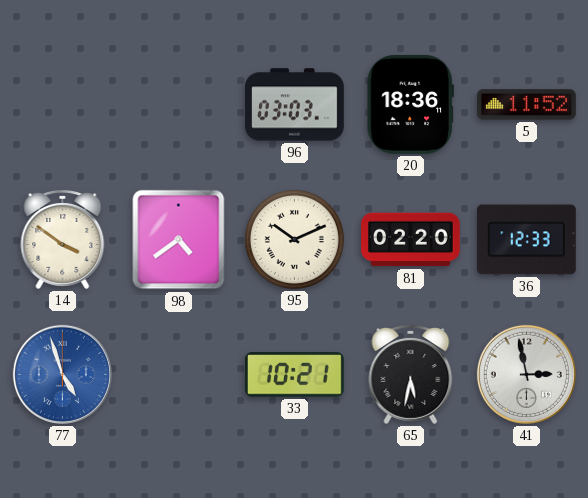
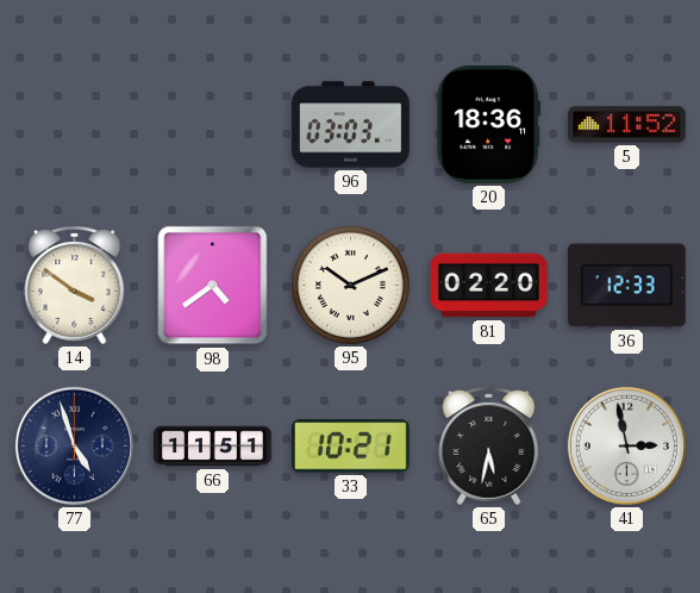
77 dial: blue -> navy (74, 445)
66: none -> 11:51 (213, 447)
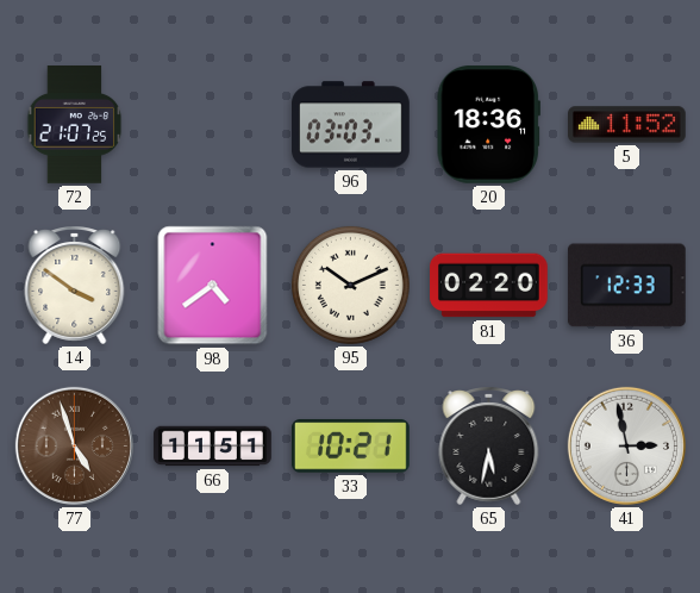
72: none -> 21:07 (75, 125)
77 dial: navy -> brown (74, 445)
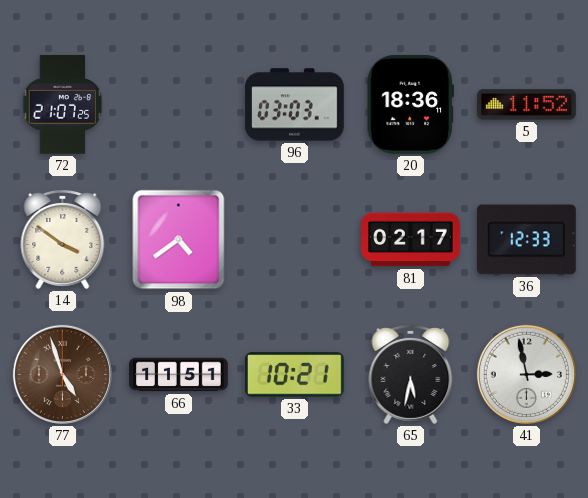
95: 10:11 -> none (350, 285)
81: 02:20 -> 02:17 (411, 240)
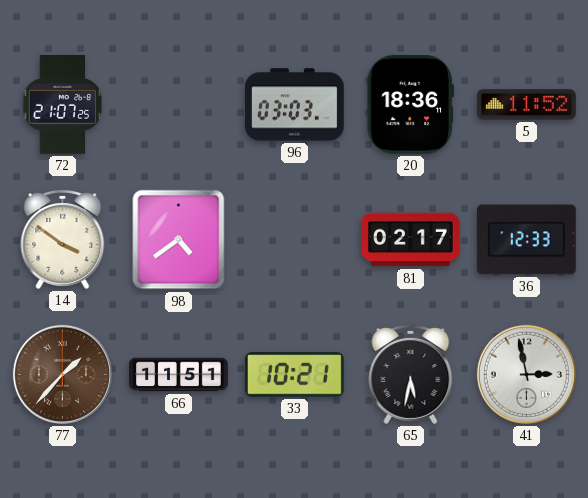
77: 4:57 -> 1:37 (62, 374)
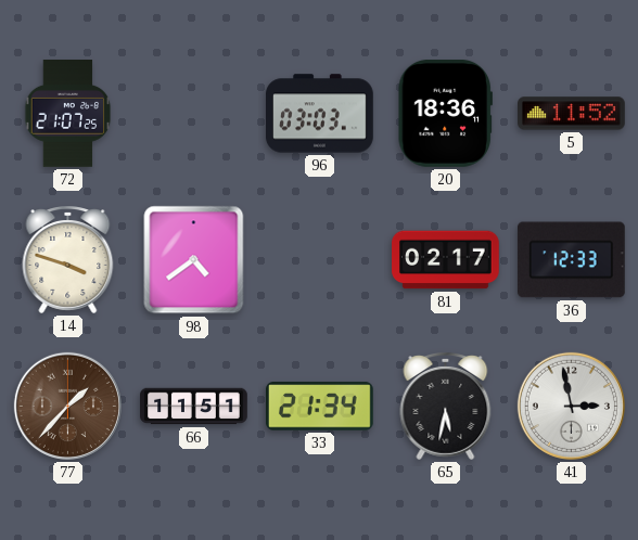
14: 3:51 -> 3:48 (68, 260)
33: 10:21 -> 21:34 (320, 407)
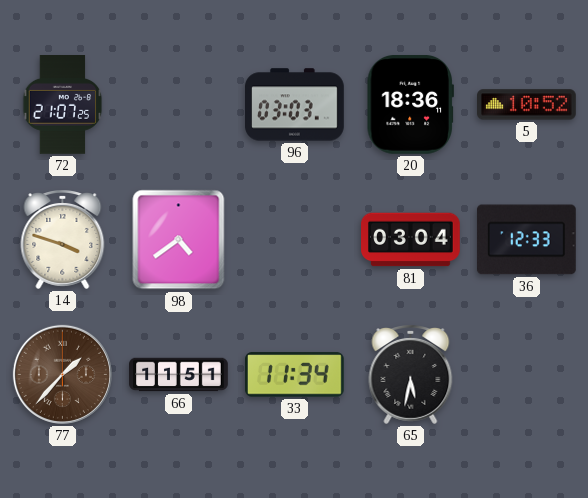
5: 11:52 -> 10:52 (527, 105)
81: 02:17 -> 03:04 (411, 240)
33: 21:34 -> 11:34 (295, 375)
41: 2:58 -> none (571, 406)
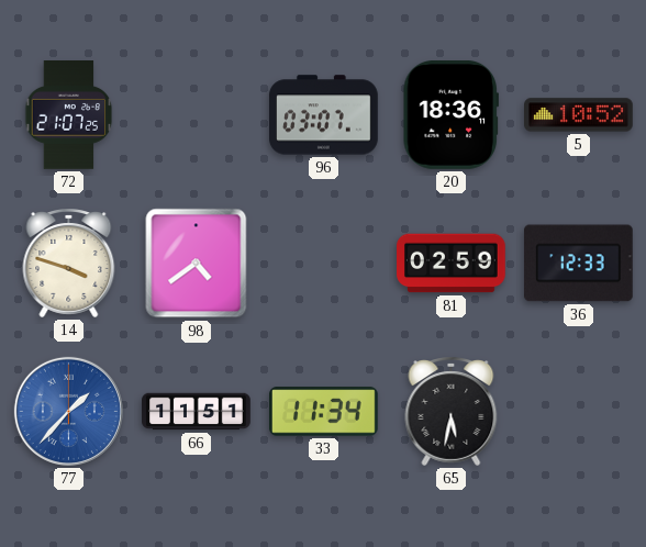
96: 03:03 -> 03:07 (324, 115)
81: 03:04 -> 02:59 (452, 264)
77 dial: brown -> blue (68, 411)
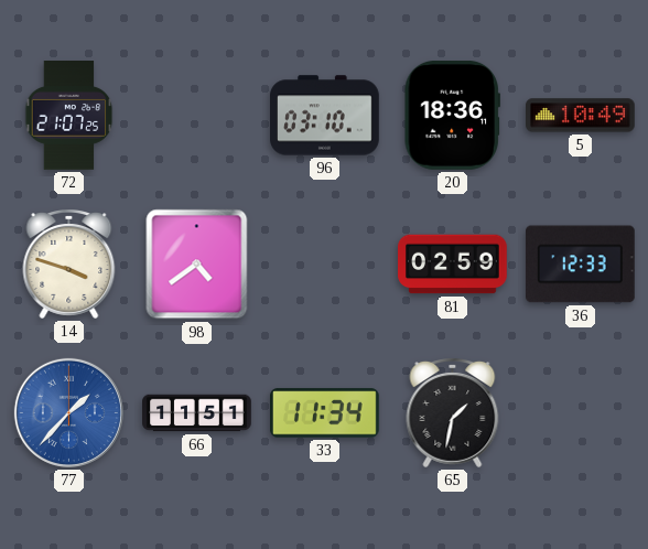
96: 03:07 -> 03:10 (325, 116)
5: 10:52 -> 10:49 (581, 116)
65: 5:32 -> 1:32 (453, 413)
